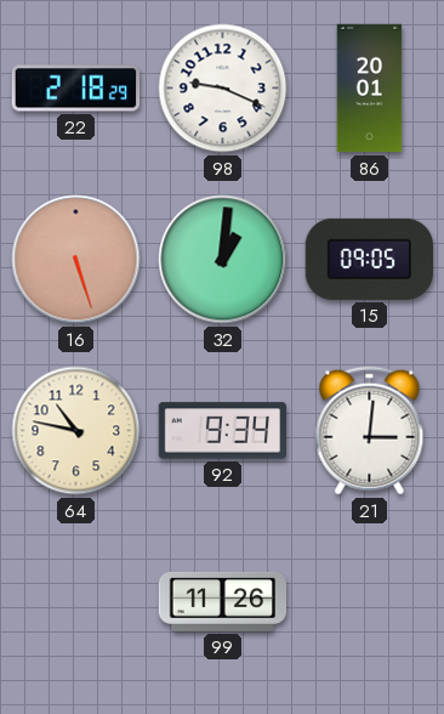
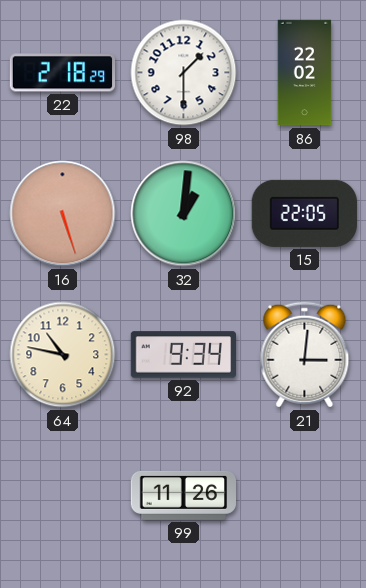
98: 9:19 -> 1:30 (184, 73)
86: 20:01 -> 22:02 (305, 73)
15: 09:05 -> 22:05 (304, 213)
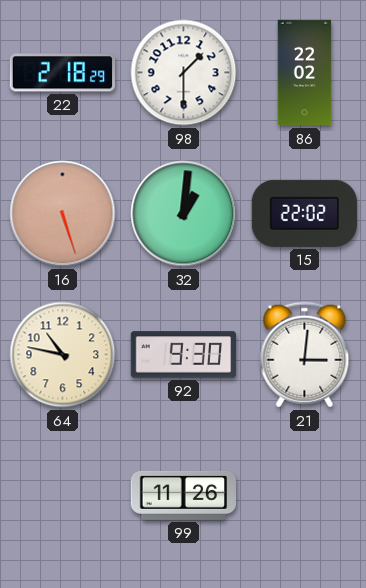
15: 22:05 -> 22:02 (304, 213)
92: 9:34 -> 9:30 (183, 355)
